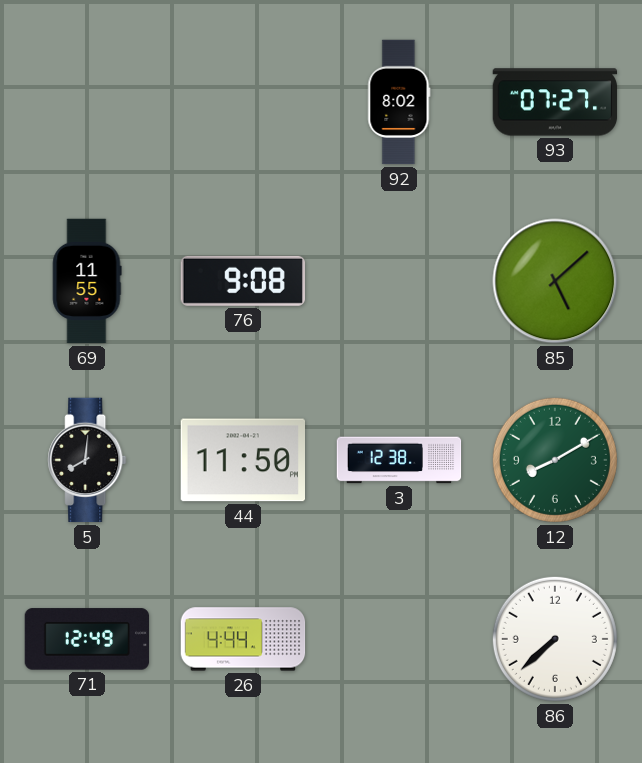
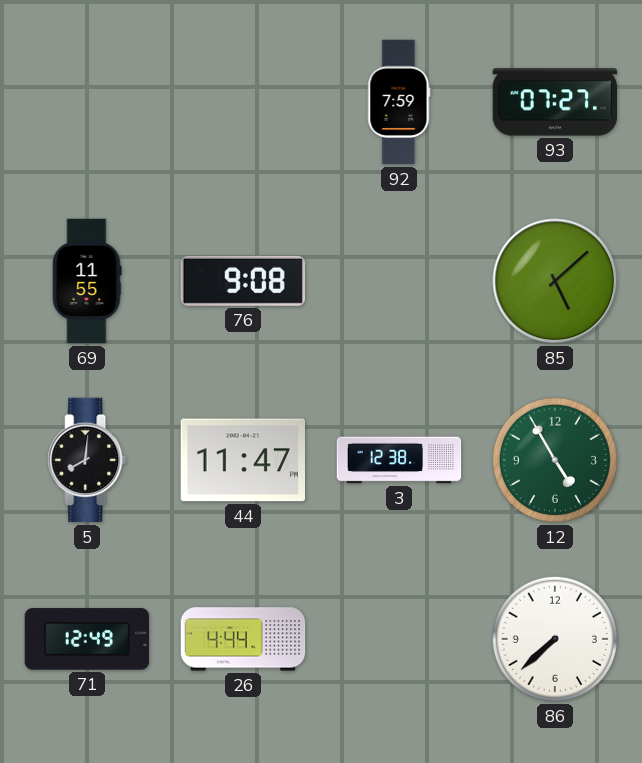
92: 8:02 -> 7:59 (399, 102)
44: 11:50 -> 11:47 (242, 460)
12: 8:10 -> 4:55 (555, 460)
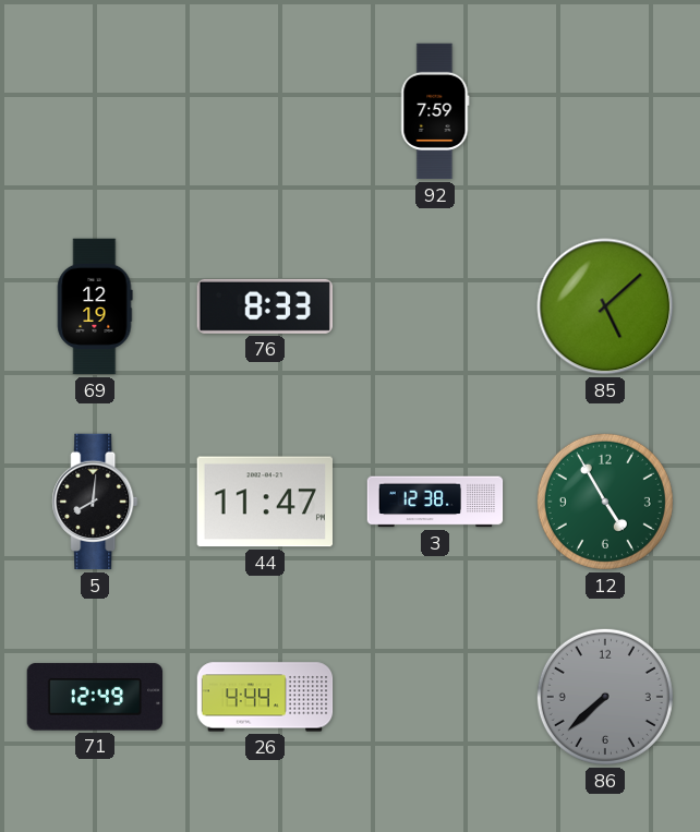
93: 07:27 -> none (555, 102)
69: 11:55 -> 12:19 (95, 306)
76: 9:08 -> 8:33 (264, 306)
86 dial: white -> grey (605, 697)
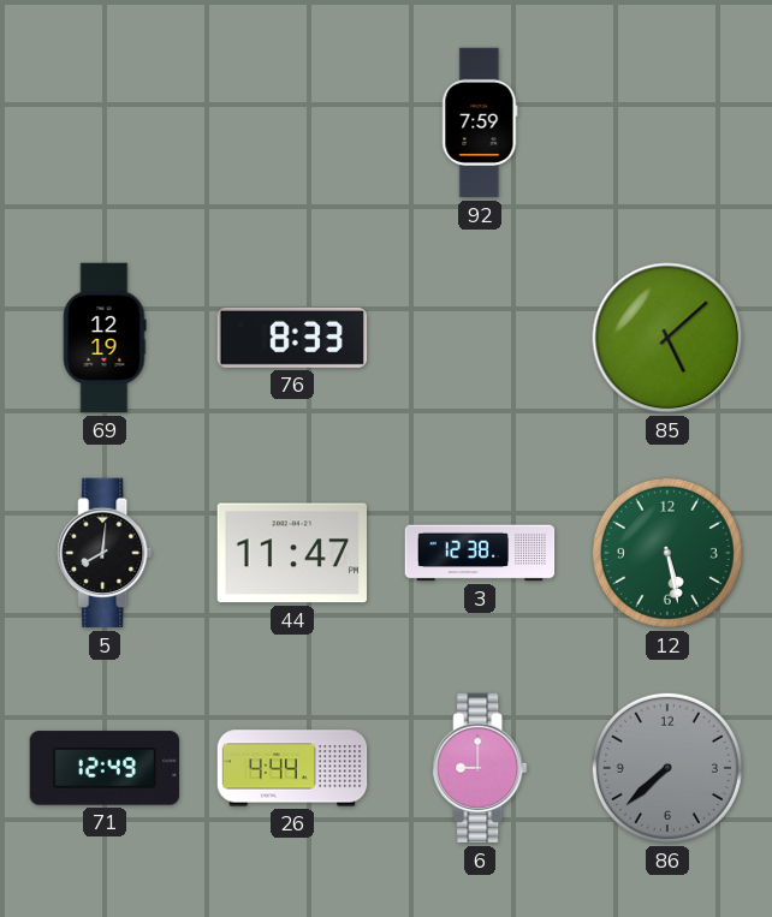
12: 4:55 -> 5:28 (667, 553)
6: none -> 9:00 (480, 768)
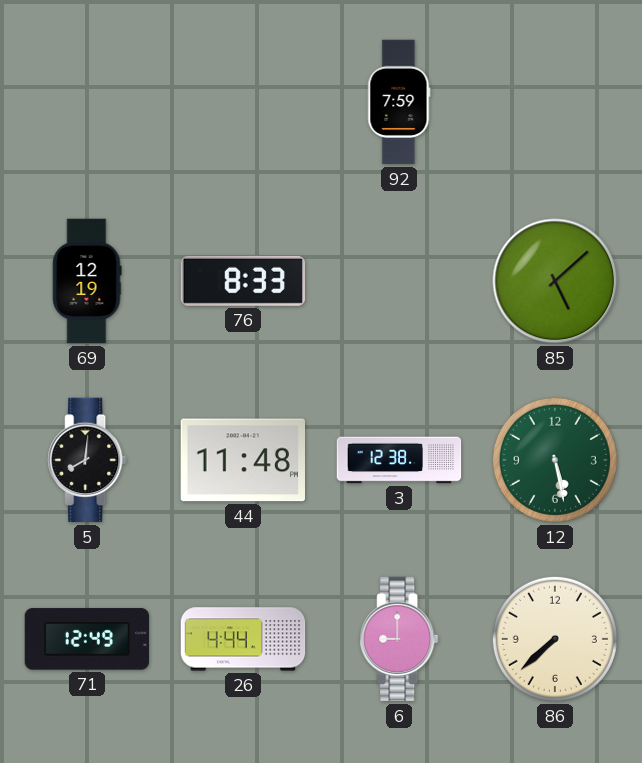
44: 11:47 -> 11:48 (242, 460)
86 dial: grey -> cream (555, 639)
